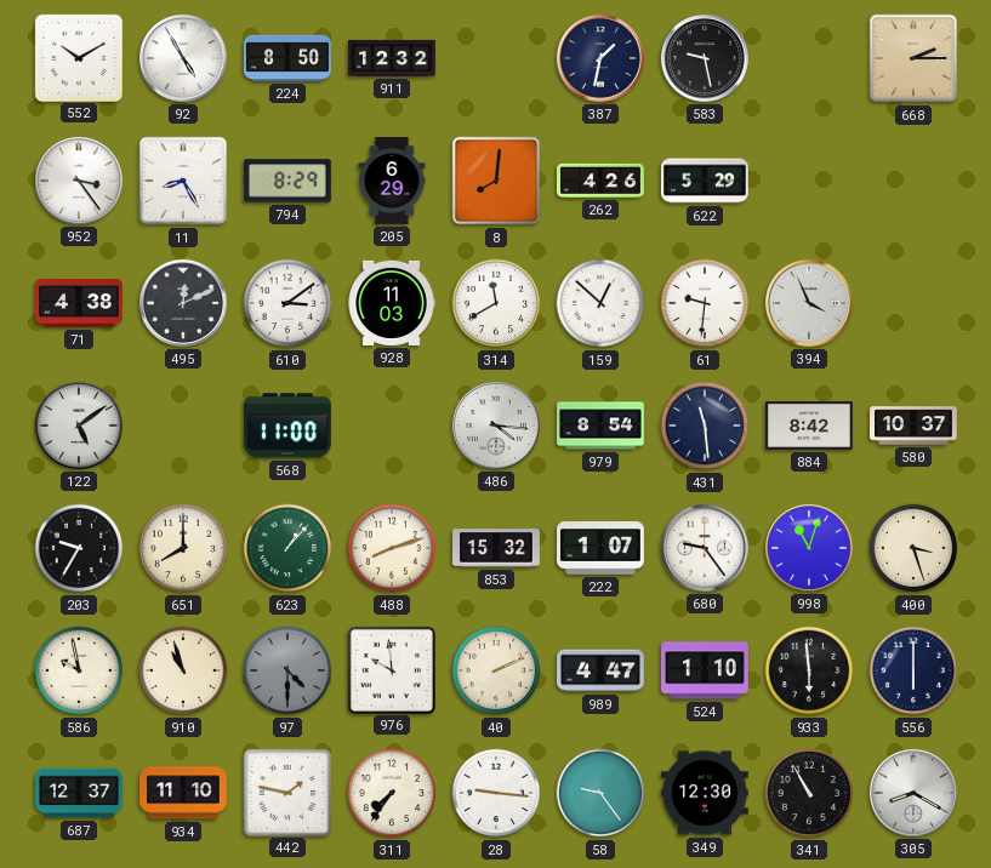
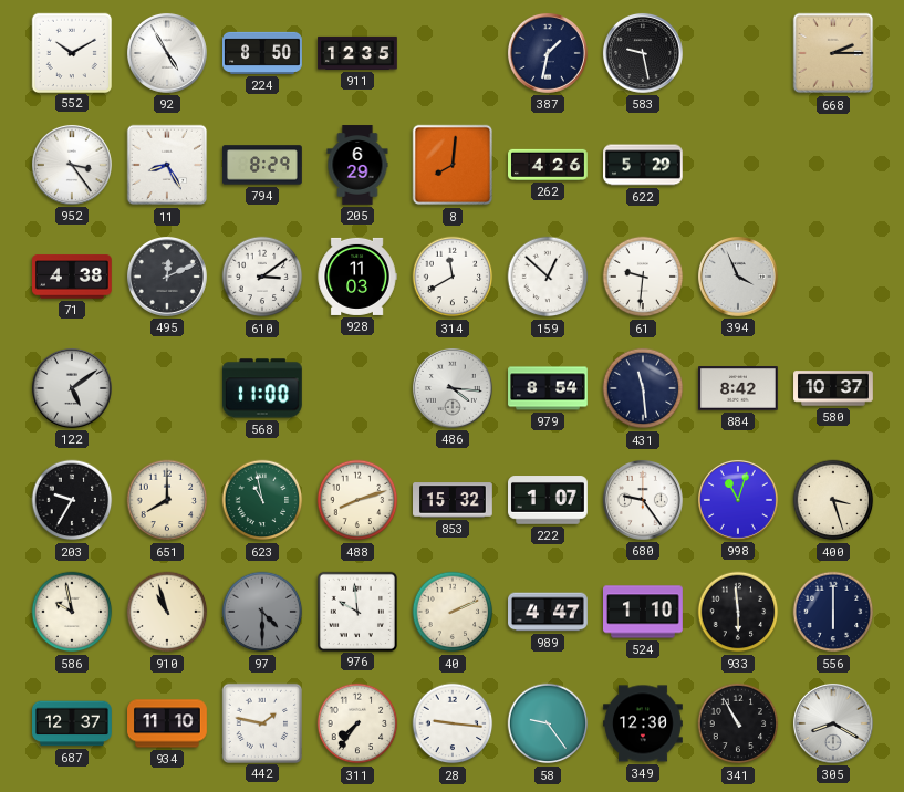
911: 12:32 -> 12:35 (357, 53)
623: 1:07 -> 10:58 (262, 500)
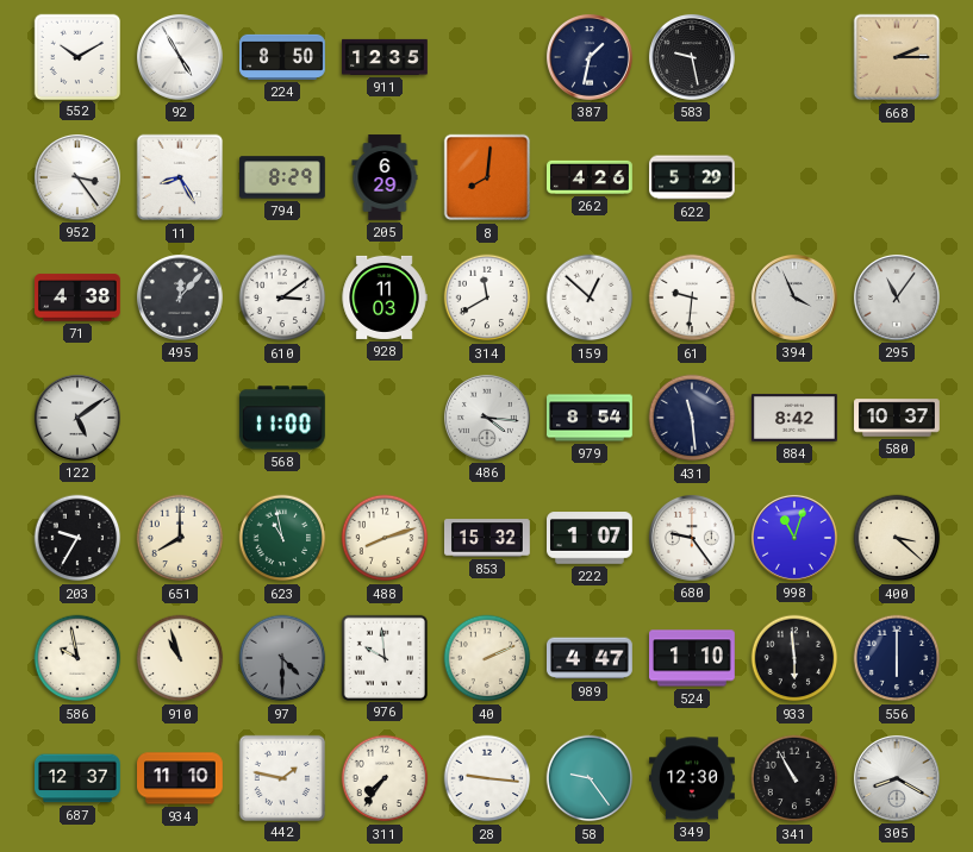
495: 12:11 -> 12:07 (180, 297)
295: none -> 11:06 (897, 297)
400: 3:27 -> 3:22 (897, 538)
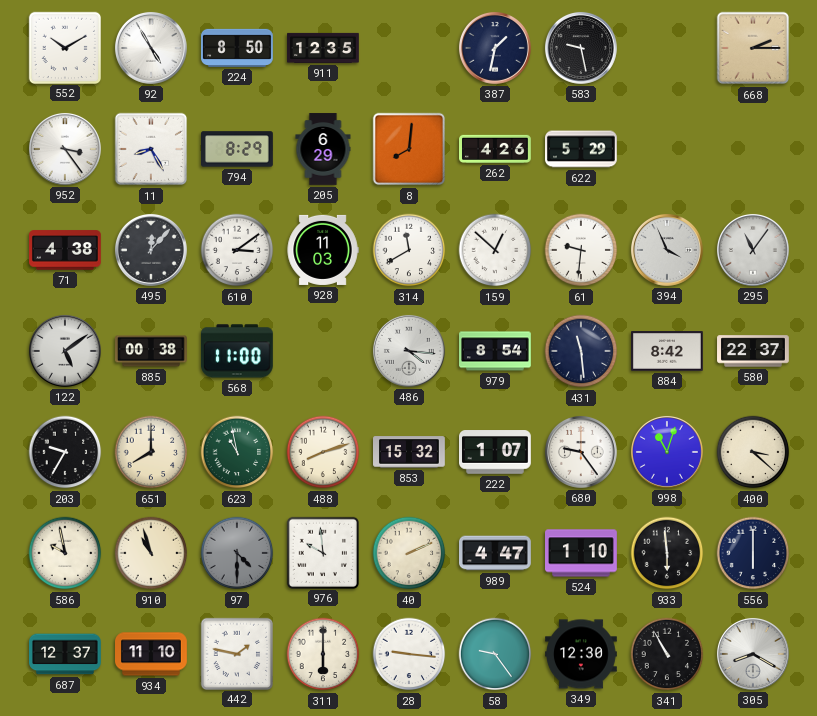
885: none -> 00:38 (152, 351)
580: 10:37 -> 22:37 (753, 351)
311: 7:36 -> 6:00 (323, 654)
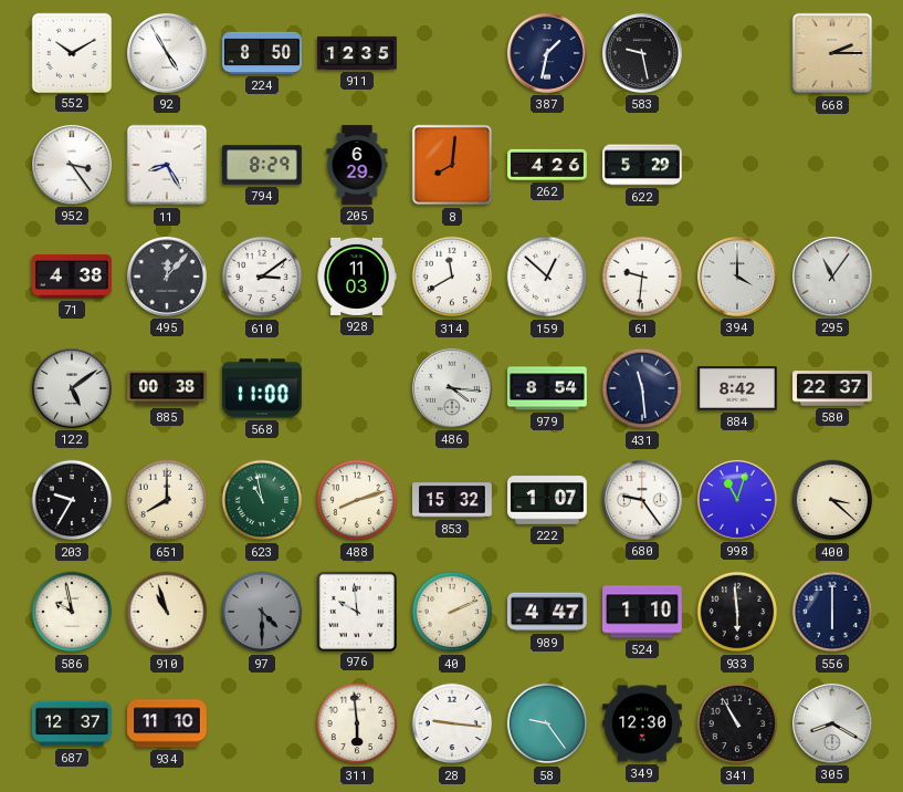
394: 3:56 -> 4:00 (737, 277)
442: 1:47 -> none (236, 653)
311: 6:00 -> 5:59 (357, 723)
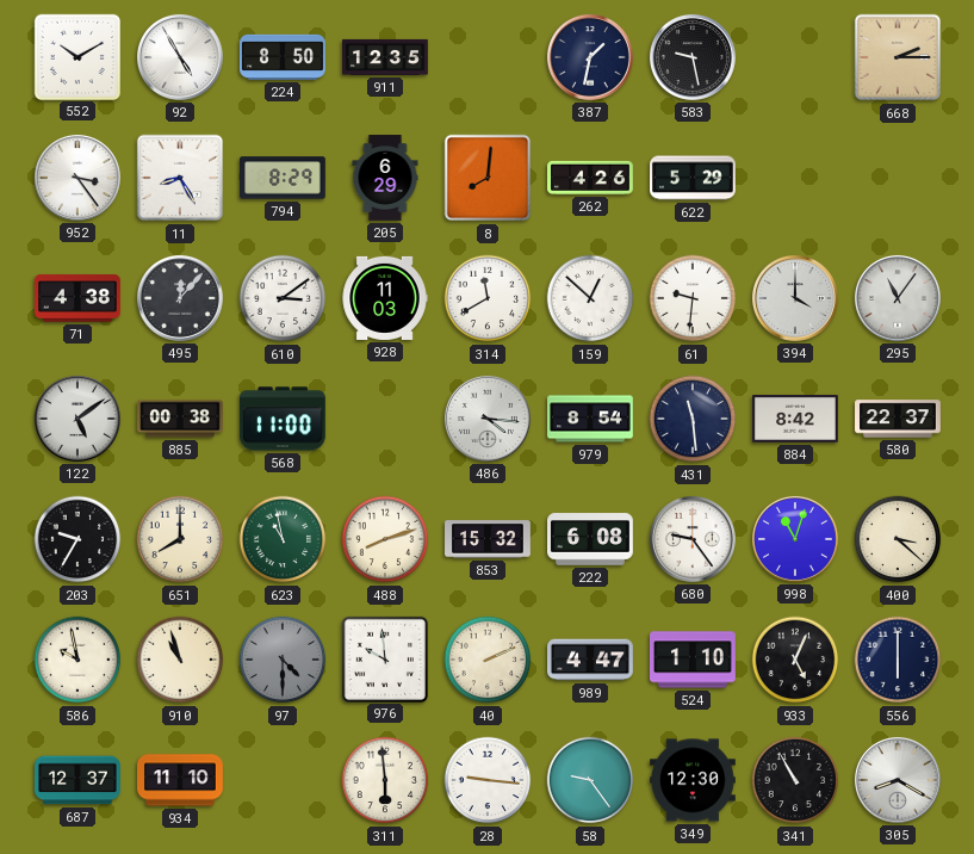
222: 1:07 -> 6:08 (591, 539)
933: 5:59 -> 5:04 (795, 660)
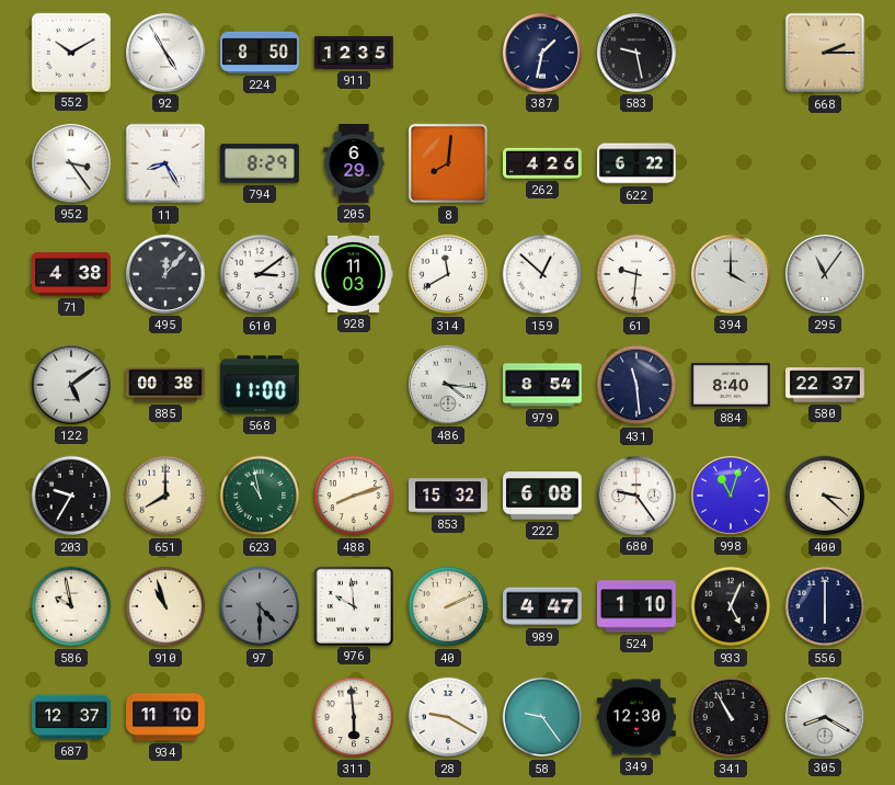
622: 5:29 -> 6:22 (638, 163)
884: 8:42 -> 8:40 (732, 385)
28: 9:16 -> 9:20 (448, 717)
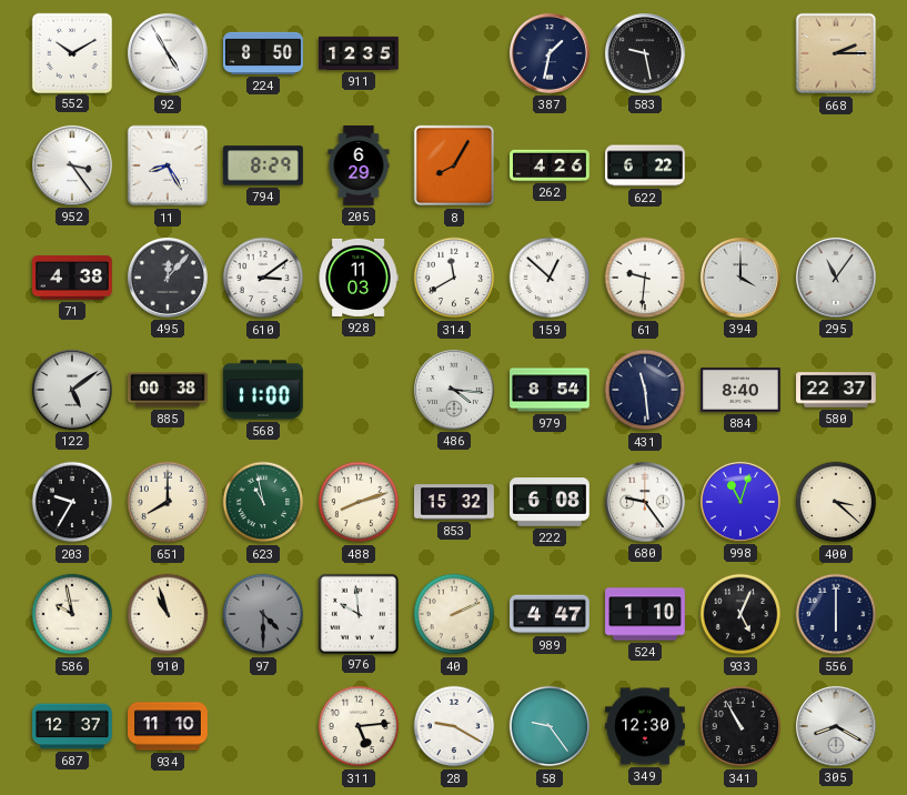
8: 8:01 -> 8:05 (454, 165)
311: 5:59 -> 5:14 (359, 726)
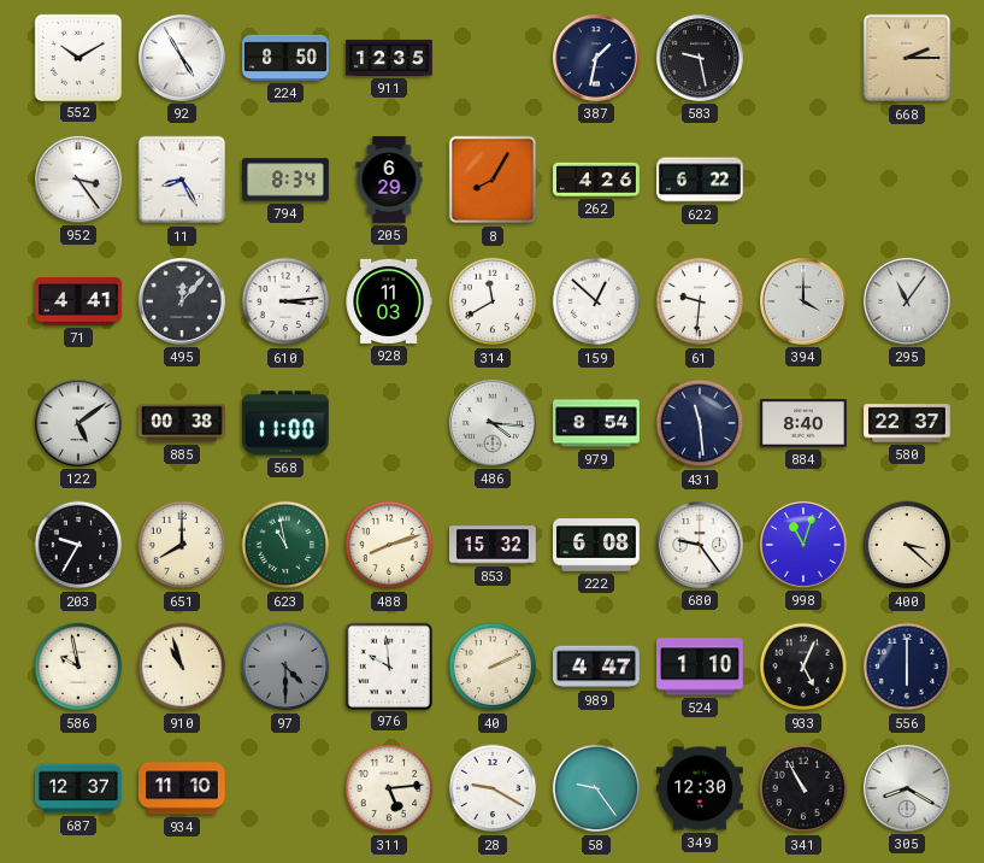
794: 8:29 -> 8:34 (287, 180)
71: 4:38 -> 4:41 (79, 301)
610: 3:09 -> 3:14 (285, 301)
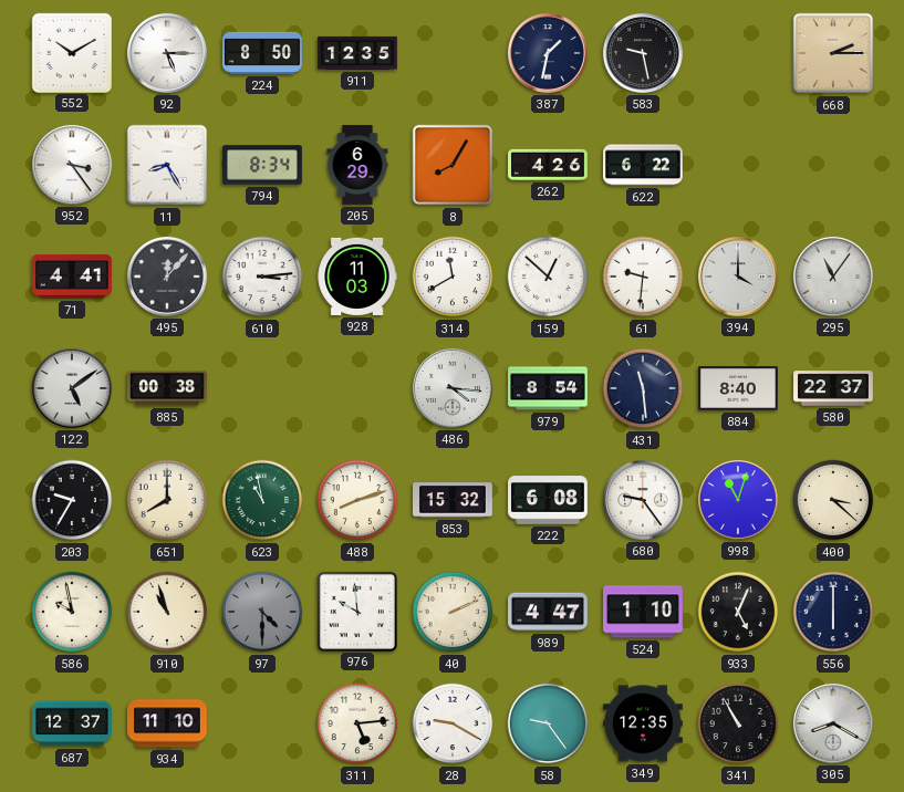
92: 4:55 -> 5:15 (167, 53)
568: 11:00 -> none (285, 423)
349: 12:30 -> 12:35 (644, 723)
